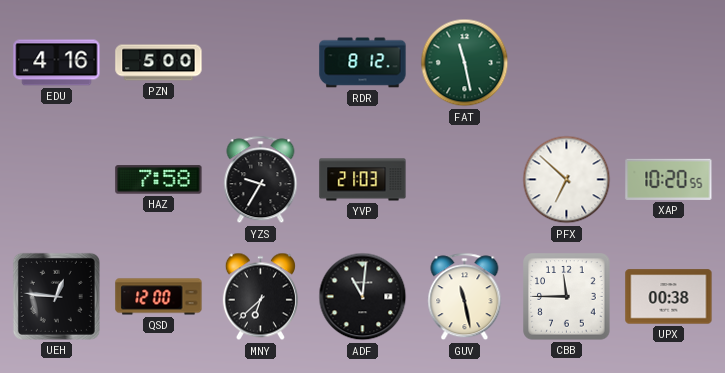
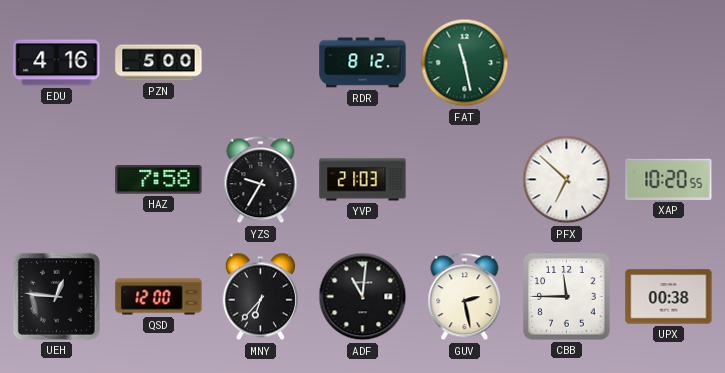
MNY: 6:38 -> 6:37 (260, 297)
GUV: 11:28 -> 2:28 (465, 297)
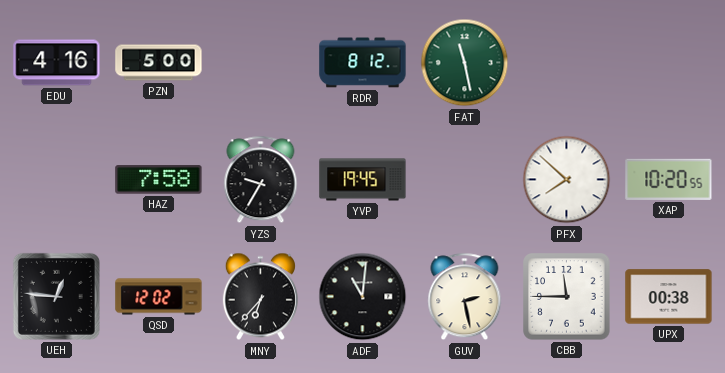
YVP: 21:03 -> 19:45 (363, 180)
PFX: 6:52 -> 7:52 (567, 180)
QSD: 12:00 -> 12:02 (159, 297)
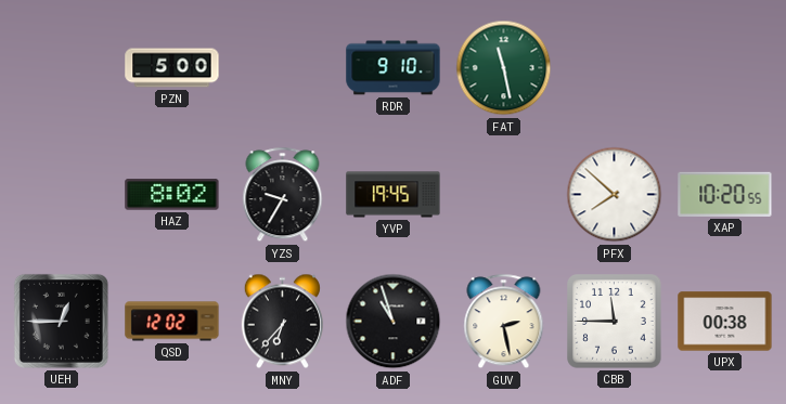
EDU: 4:16 -> none (57, 63)
RDR: 8:12 -> 9:10 (394, 68)
HAZ: 7:58 -> 8:02 (172, 195)
UEH: 12:46 -> 12:45 (61, 321)
ADF: 11:01 -> 10:57 (394, 322)
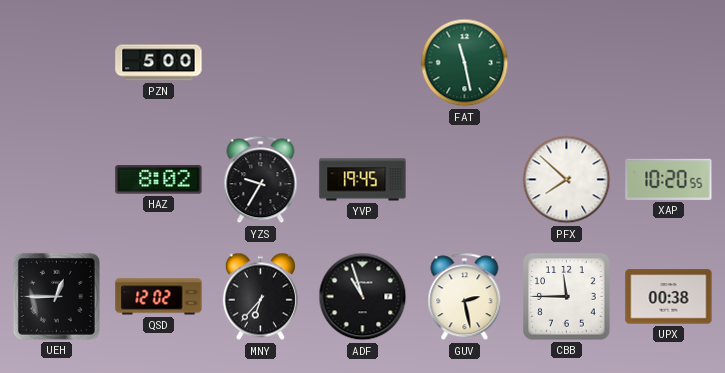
RDR: 9:10 -> none (394, 68)
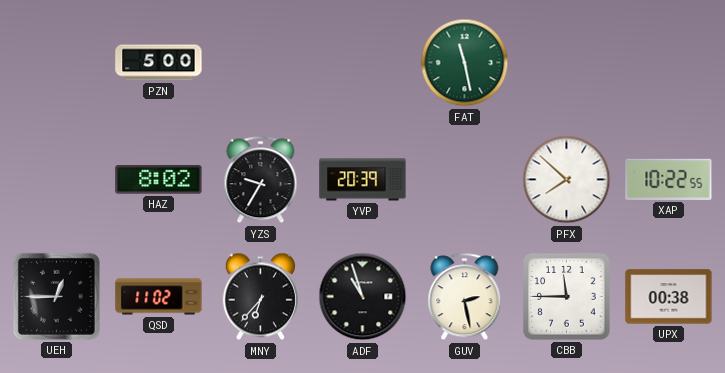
YVP: 19:45 -> 20:39 (363, 180)
XAP: 10:20 -> 10:22 (669, 179)
QSD: 12:02 -> 11:02 (159, 297)
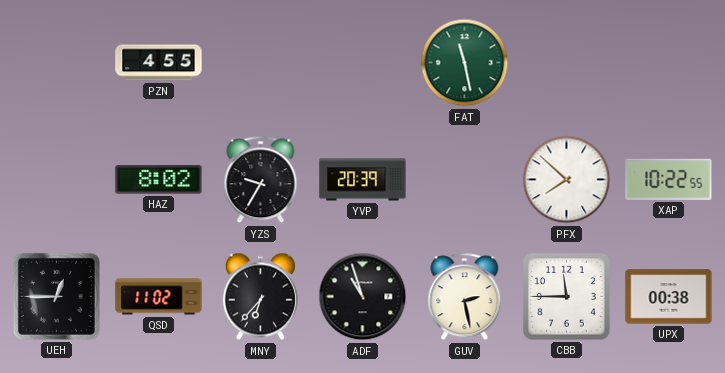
PZN: 5:00 -> 4:55 (159, 63)
